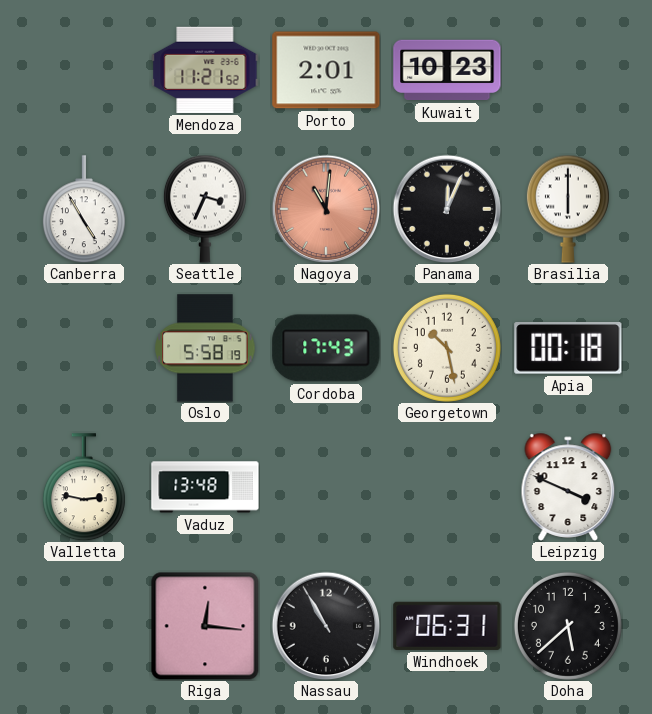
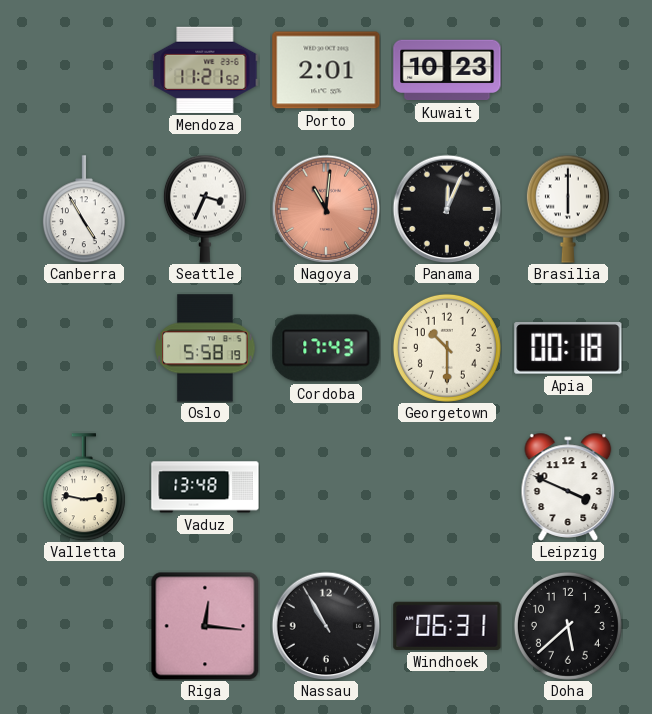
Georgetown: 10:28 -> 10:30 (447, 348)
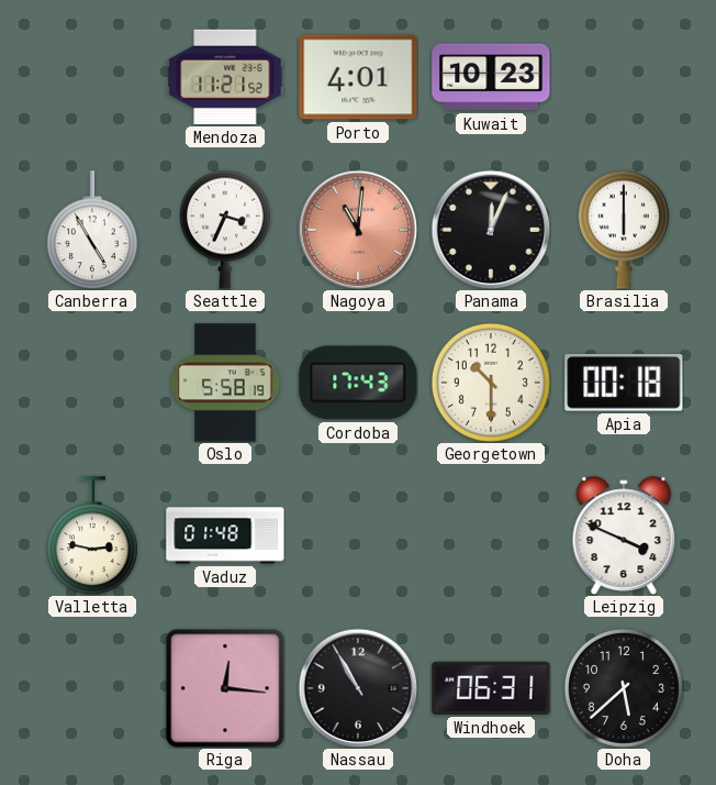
Porto: 2:01 -> 4:01 (358, 77)
Vaduz: 13:48 -> 01:48 (225, 535)
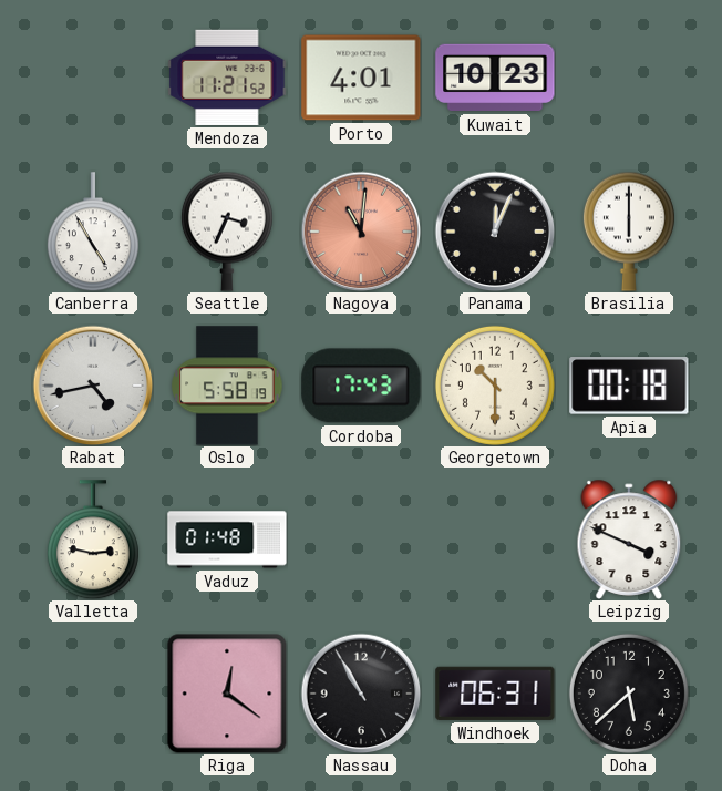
Rabat: none -> 4:43 (93, 386)
Riga: 12:16 -> 12:21 (227, 694)
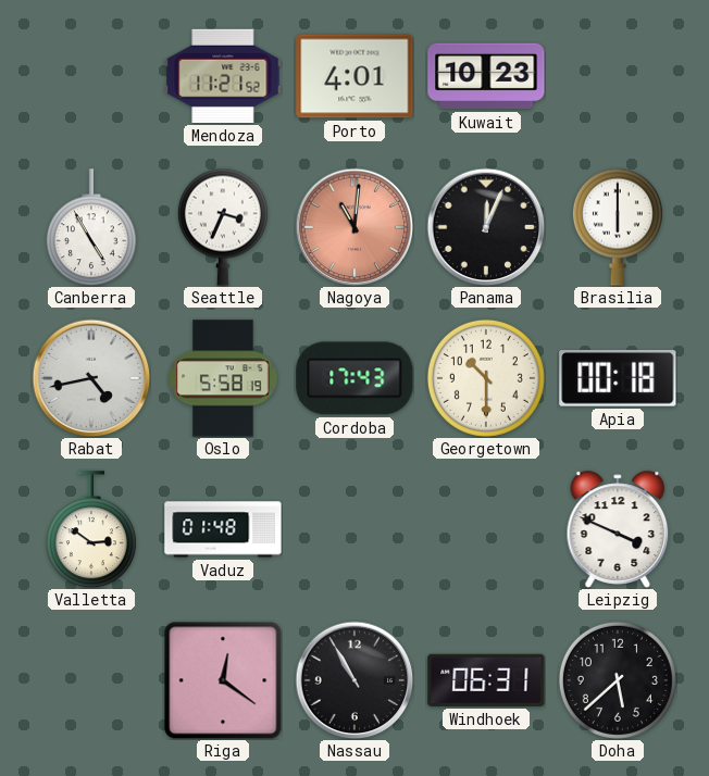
Valletta: 2:47 -> 2:51 (91, 529)
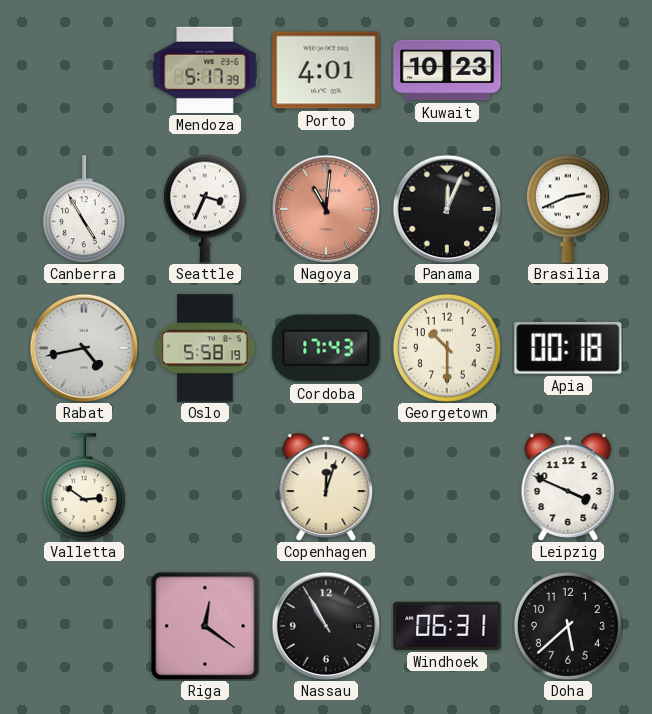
Mendoza: 11:21 -> 5:17 (205, 70)
Brasilia: 6:00 -> 2:41 (568, 209)
Vaduz: 01:48 -> none (223, 529)
Copenhagen: none -> 12:03 (326, 487)
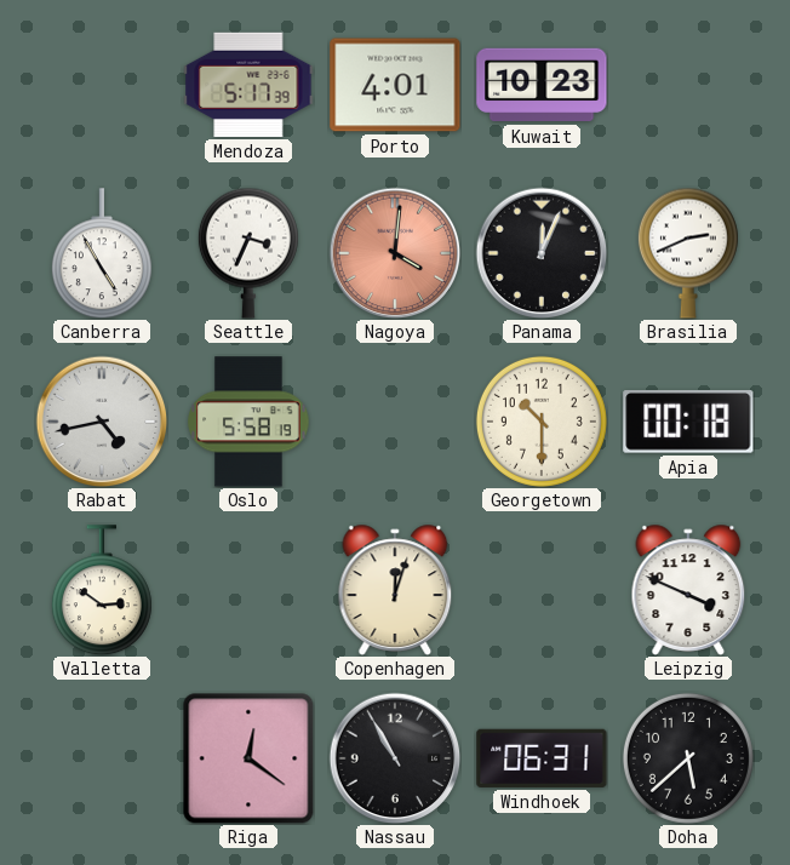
Nagoya: 11:01 -> 4:01 (395, 253)
Cordoba: 17:43 -> none (326, 348)
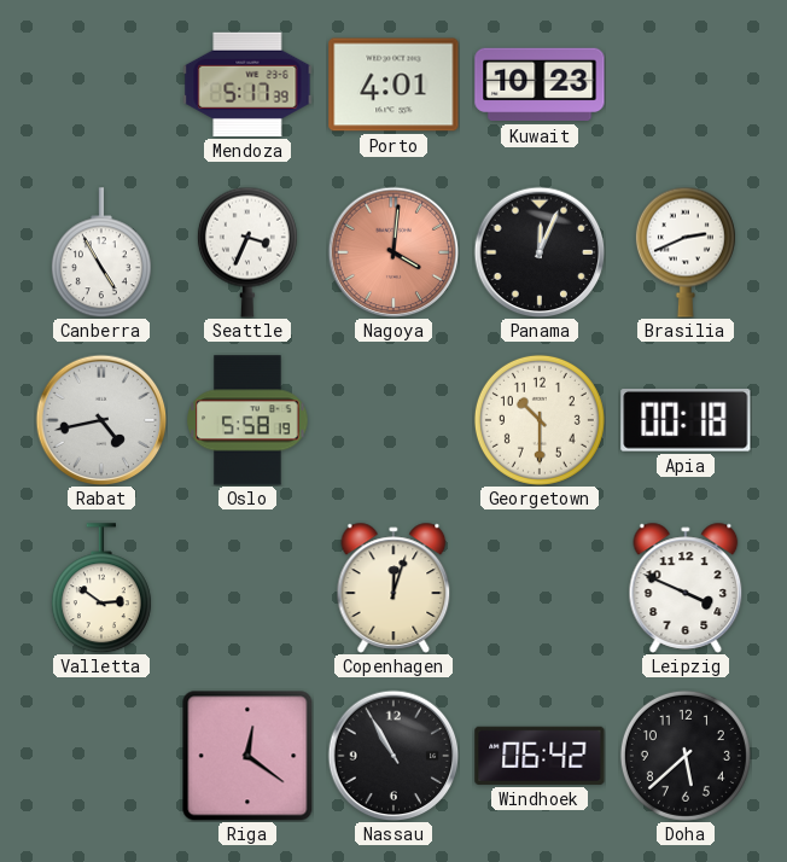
Windhoek: 06:31 -> 06:42 (540, 756)
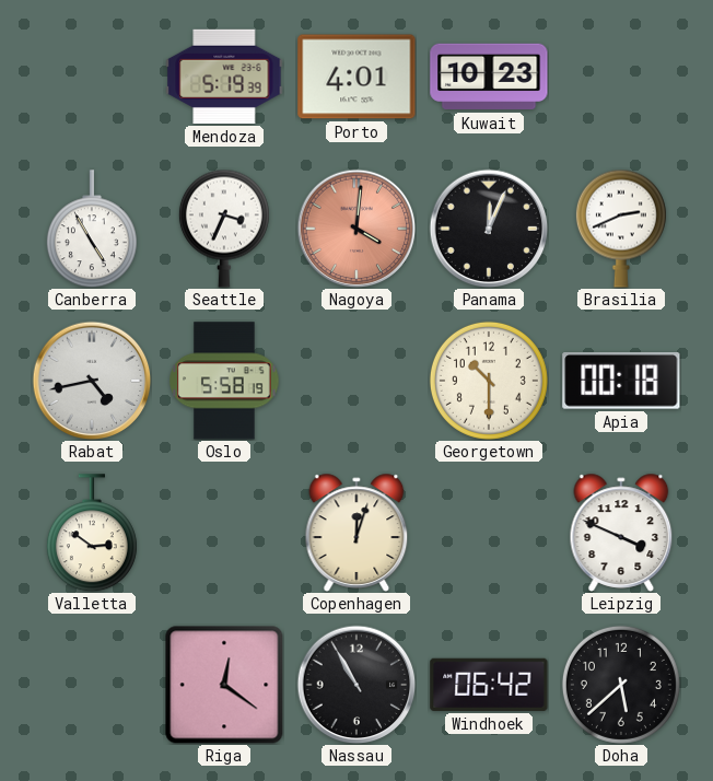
Mendoza: 5:17 -> 5:19 (224, 77)
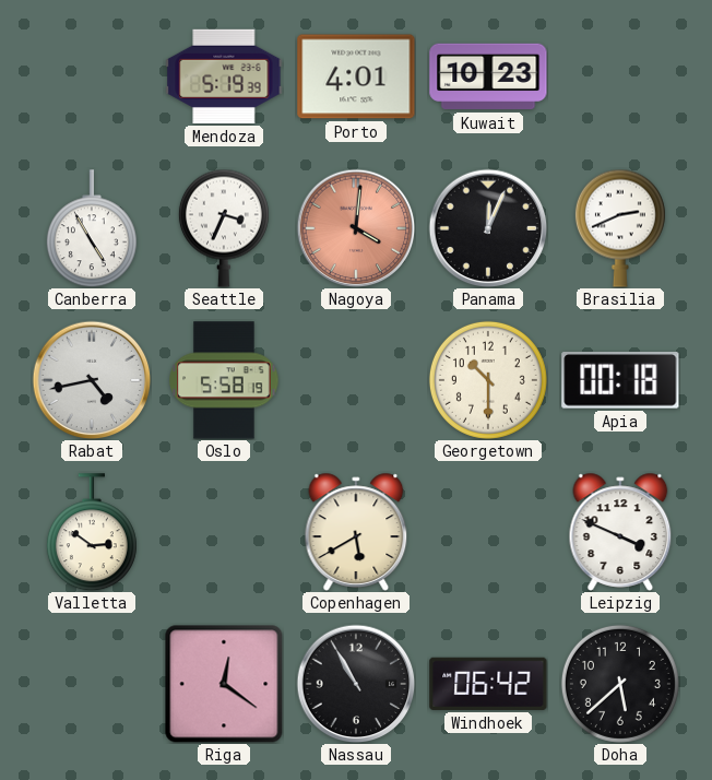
Copenhagen: 12:03 -> 5:40 (356, 532)
